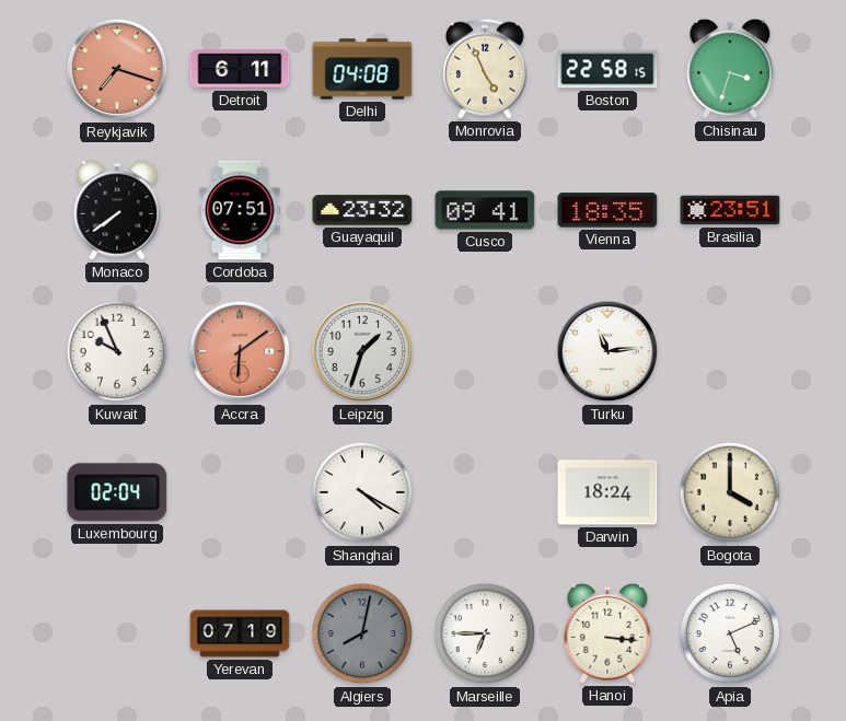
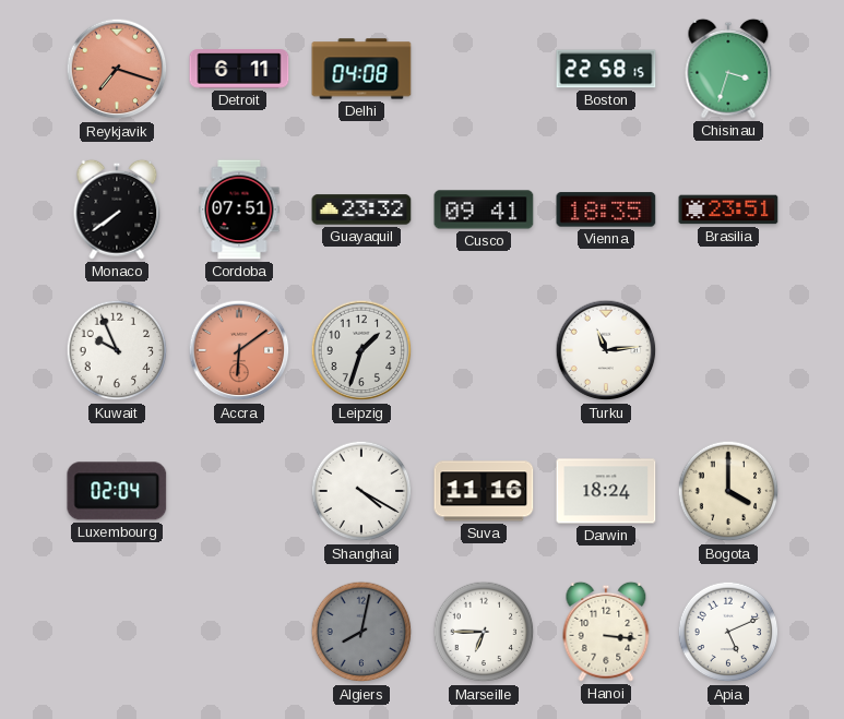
Monrovia: 4:56 -> none (485, 69)
Suva: none -> 11:16 (484, 491)
Yerevan: 07:19 -> none (240, 633)
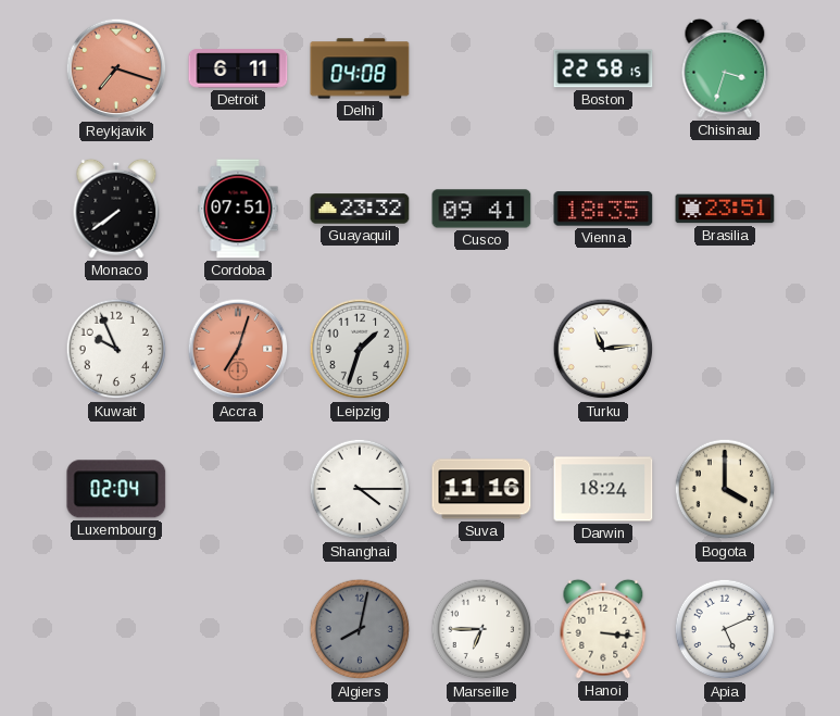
Accra: 6:09 -> 7:03 (238, 349)
Shanghai: 4:20 -> 4:15 (360, 489)
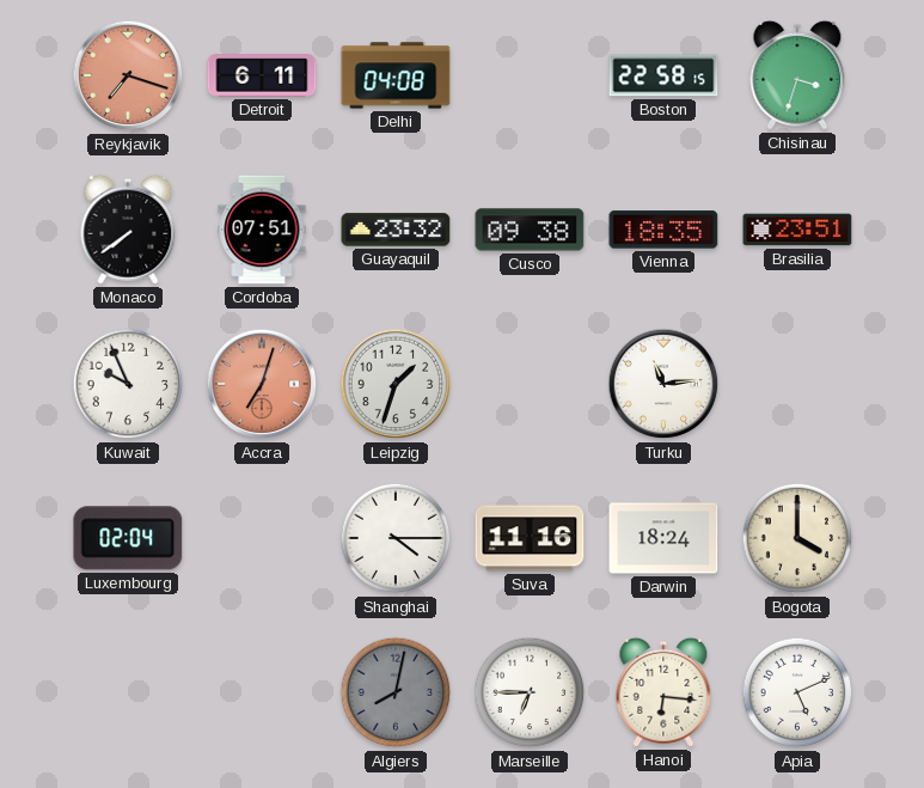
Cusco: 09:41 -> 09:38 (530, 230)
Hanoi: 3:16 -> 6:16 (663, 692)
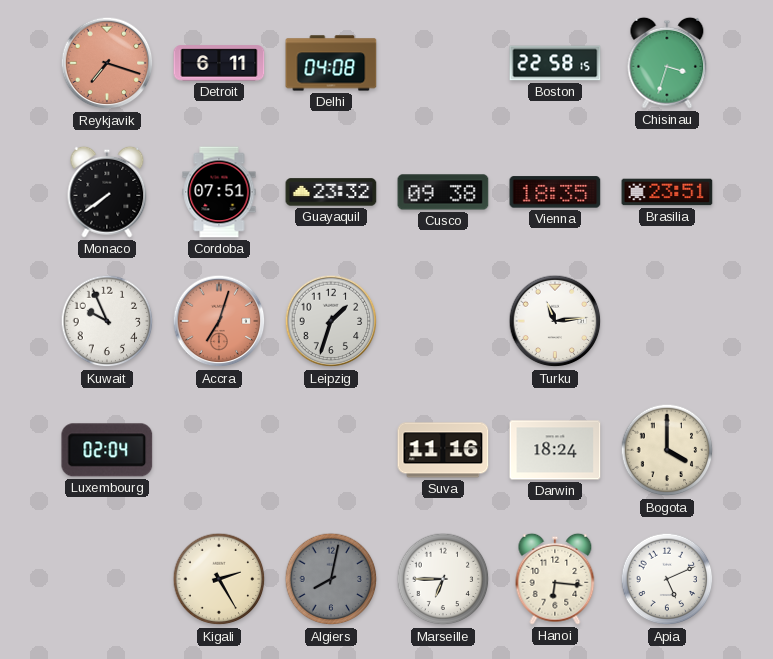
Shanghai: 4:15 -> none (396, 538)
Kigali: none -> 2:25 (219, 579)
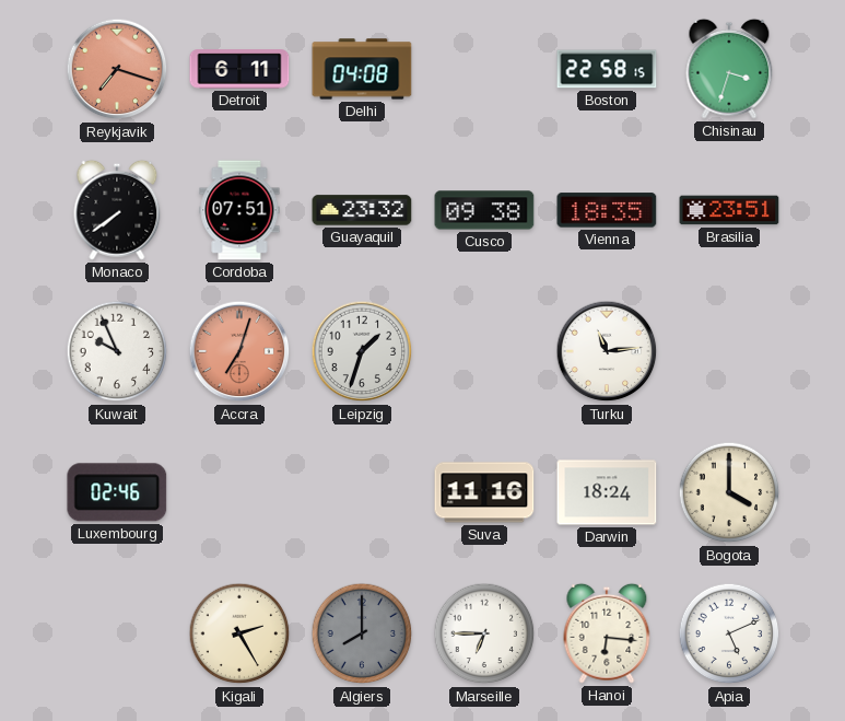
Luxembourg: 02:04 -> 02:46 (117, 492)
Algiers: 8:02 -> 8:00 (362, 633)
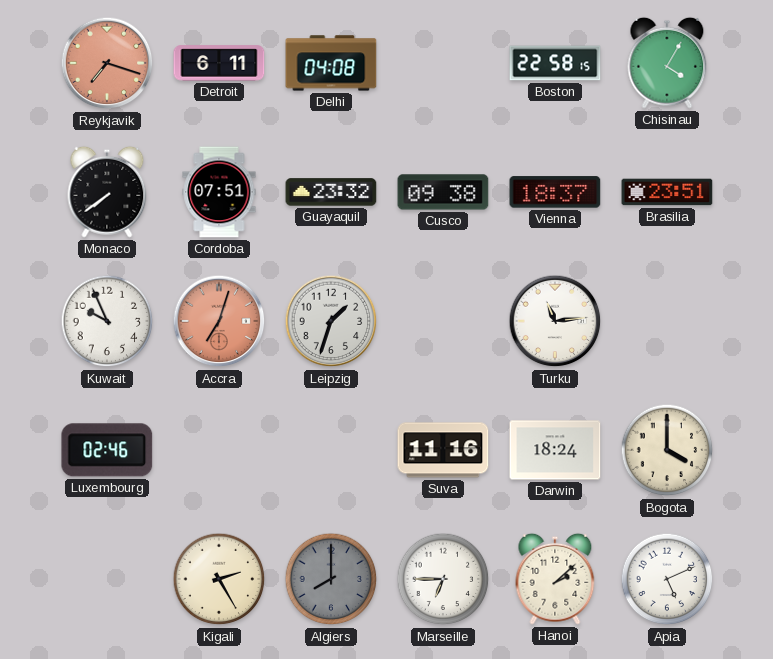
Chisinau: 3:33 -> 4:05 (667, 63)
Vienna: 18:35 -> 18:37 (555, 192)
Hanoi: 6:16 -> 2:08 (555, 579)
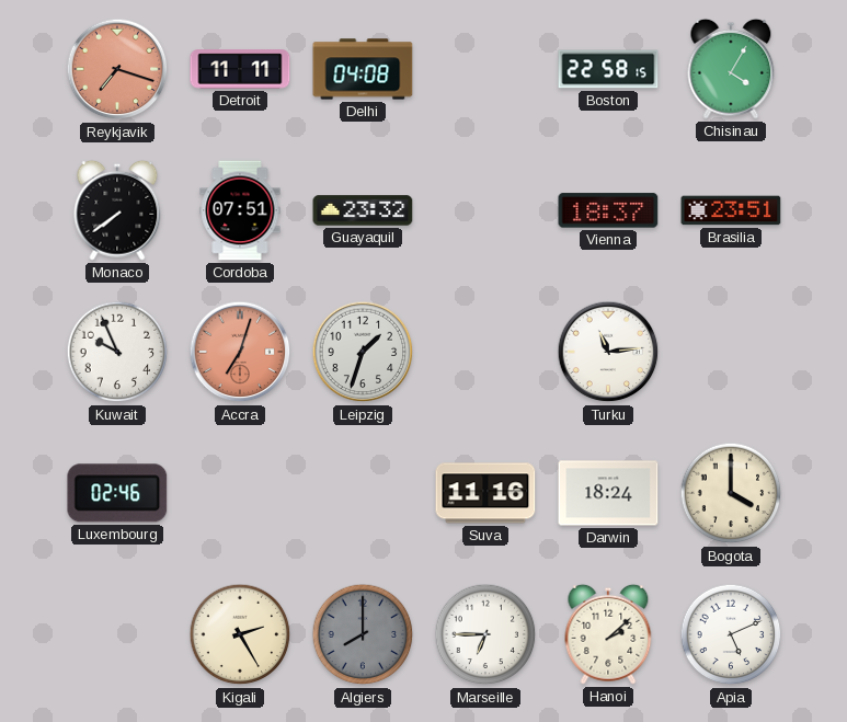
Detroit: 6:11 -> 11:11 (240, 69)
Cusco: 09:38 -> none (443, 192)
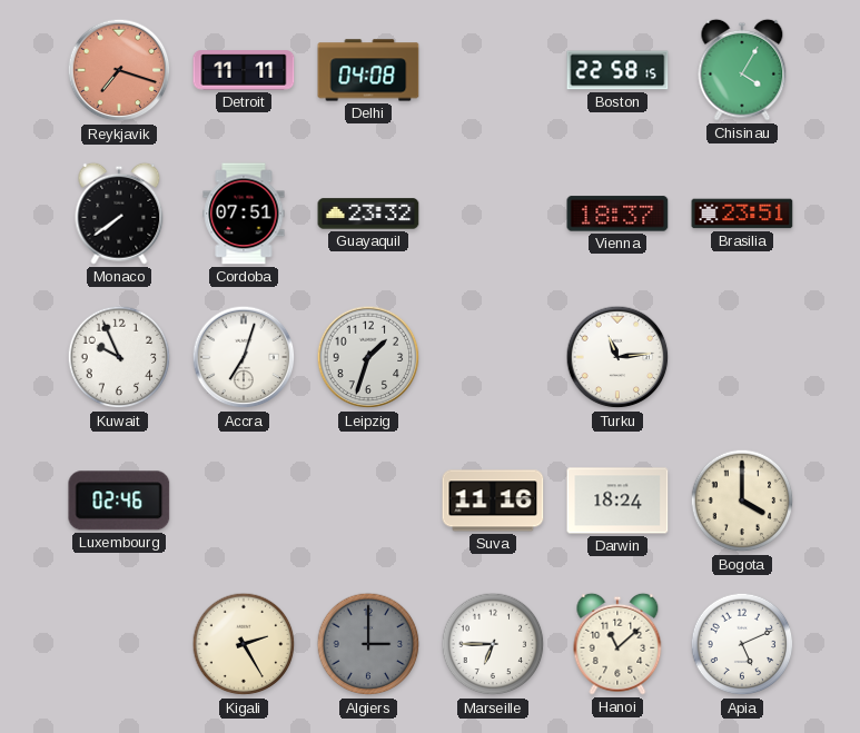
Accra dial: salmon -> white (244, 357)
Algiers: 8:00 -> 3:00 (368, 644)
Hanoi: 2:08 -> 11:08 (617, 644)
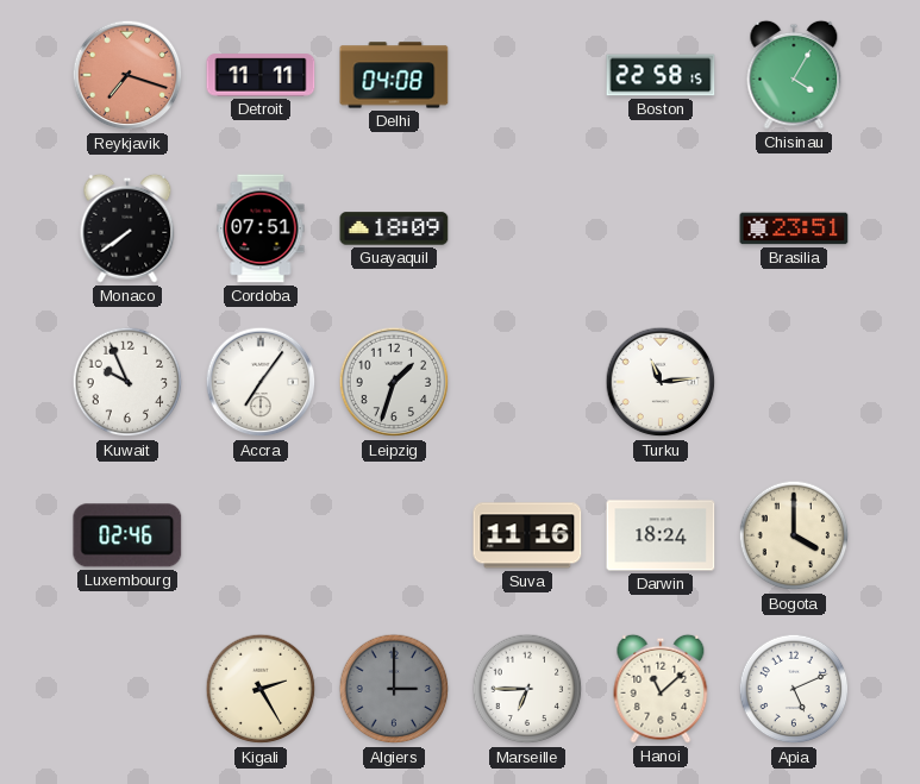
Guayaquil: 23:32 -> 18:09 (394, 228)
Vienna: 18:37 -> none (617, 214)
Accra: 7:03 -> 7:06 (261, 382)
